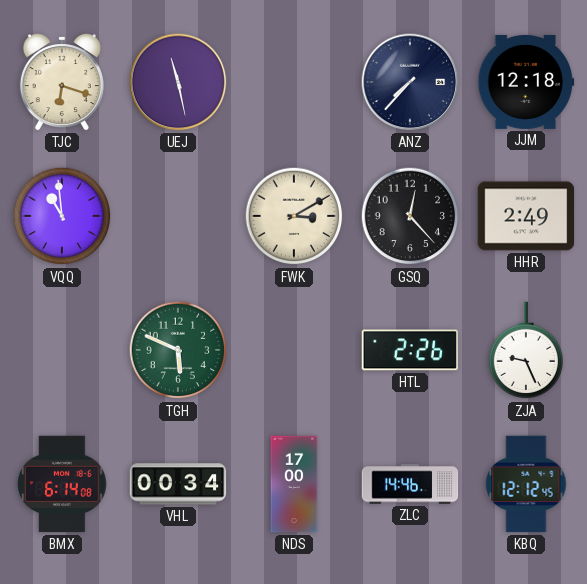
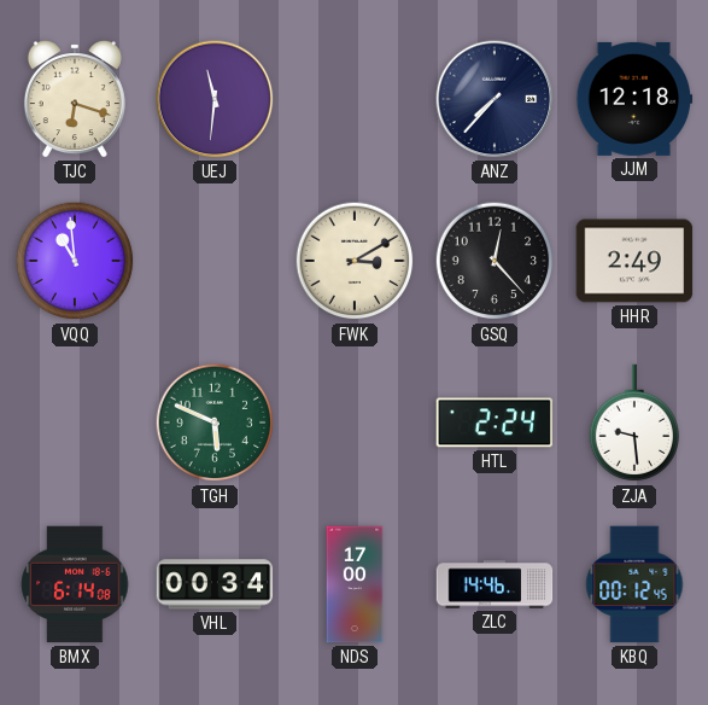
UEJ: 11:28 -> 11:31 (215, 99)
HTL: 2:26 -> 2:24 (495, 423)
ZJA: 9:26 -> 9:29 (634, 424)
KBQ: 12:12 -> 00:12 (634, 584)
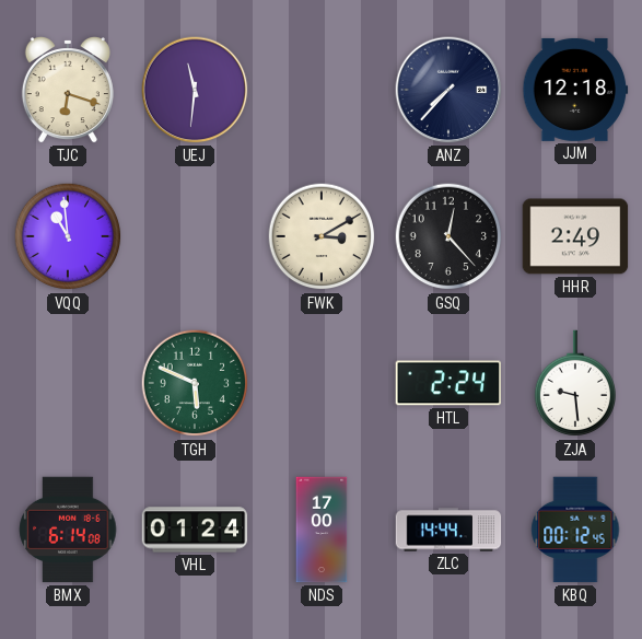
VHL: 00:34 -> 01:24 (195, 530)
ZLC: 14:46 -> 14:44 (448, 530)
